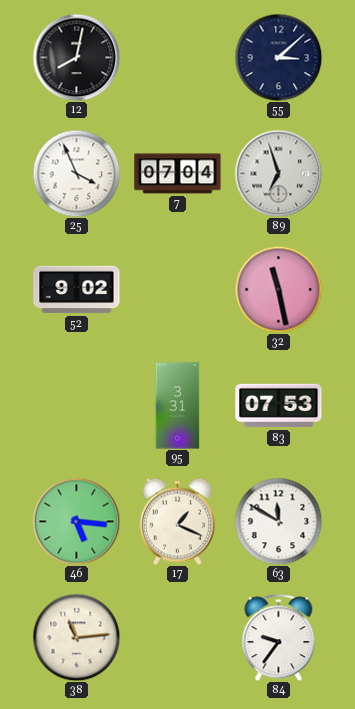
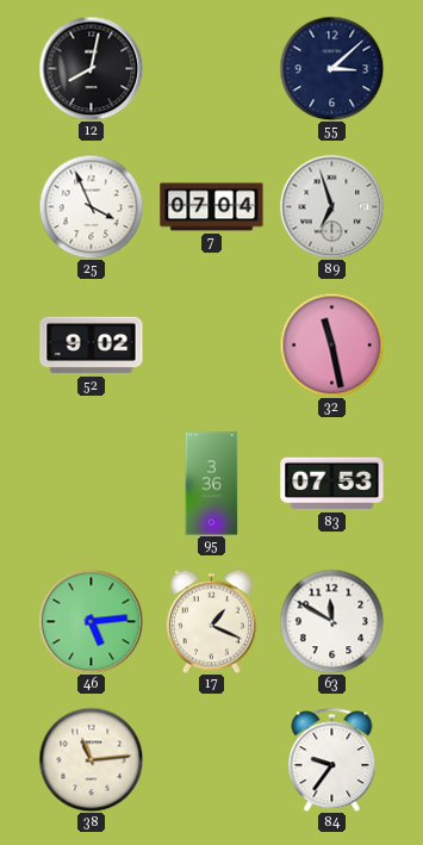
95: 3:31 -> 3:36 (212, 484)
46: 5:16 -> 5:14 (91, 621)
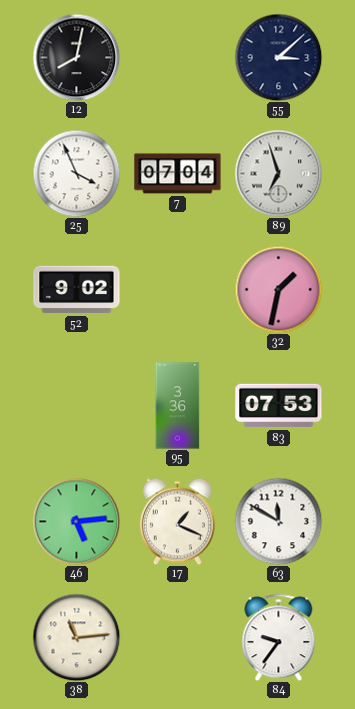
32: 11:28 -> 1:32 (278, 289)
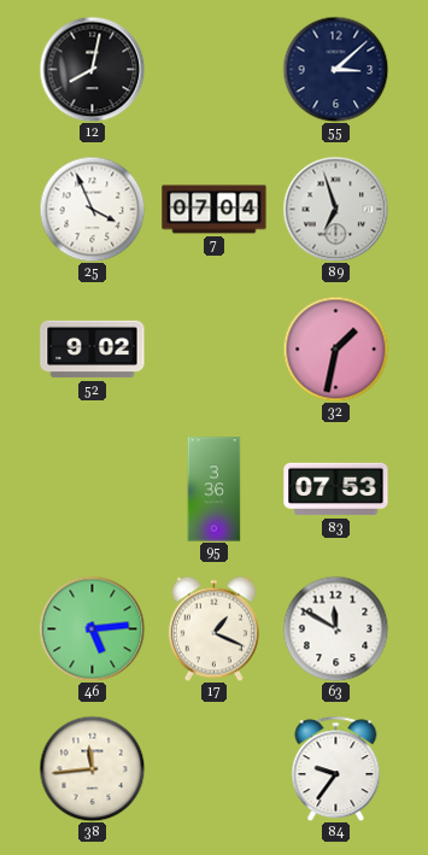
38: 11:14 -> 11:44 (92, 768)
